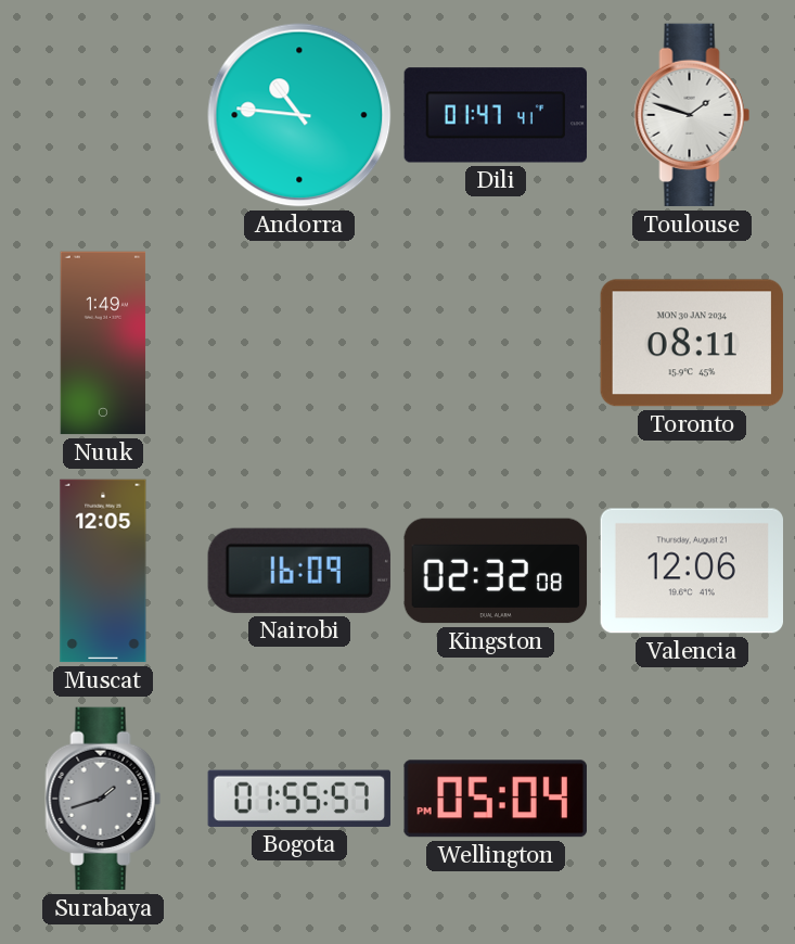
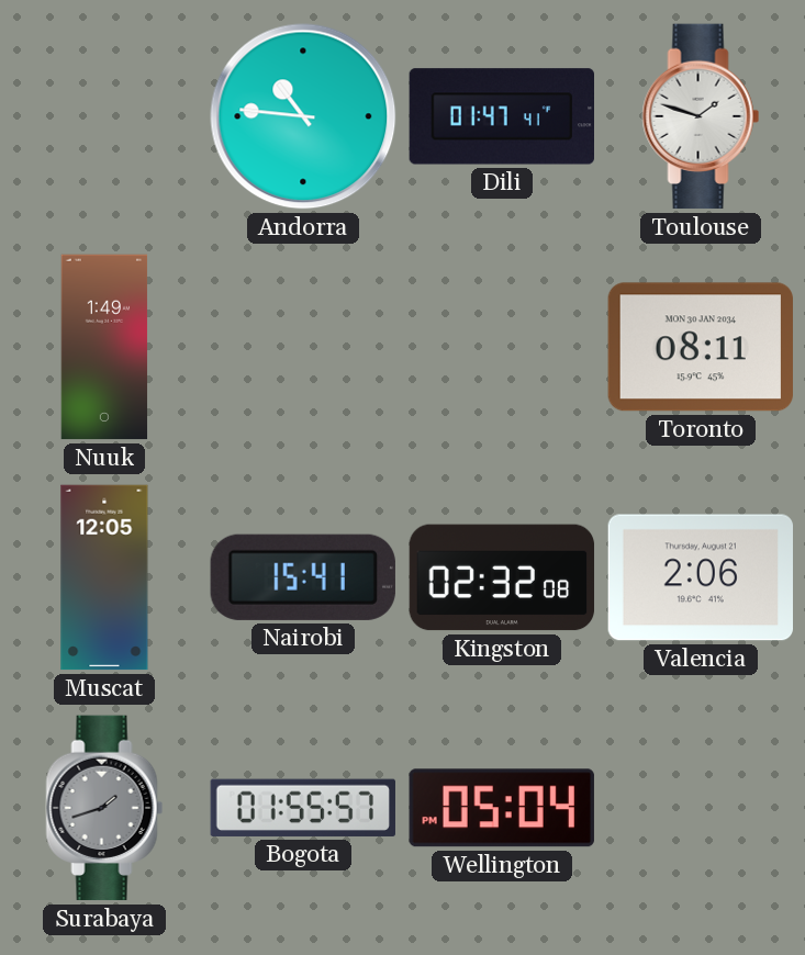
Nairobi: 16:09 -> 15:41 (303, 577)
Valencia: 12:06 -> 2:06 (700, 577)
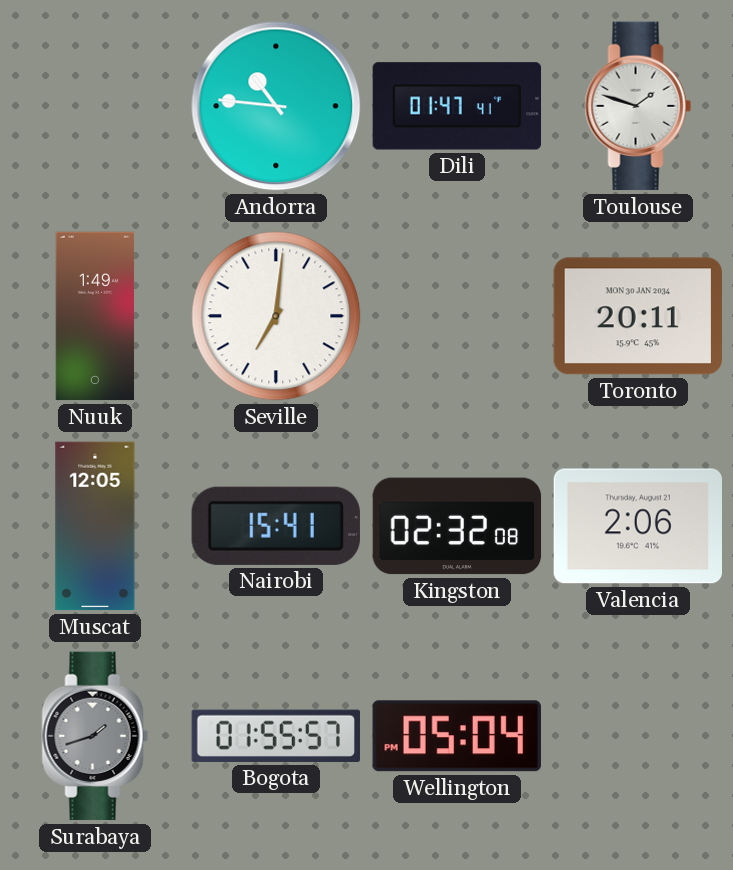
Seville: none -> 7:01 (276, 316)
Toronto: 08:11 -> 20:11 (637, 316)
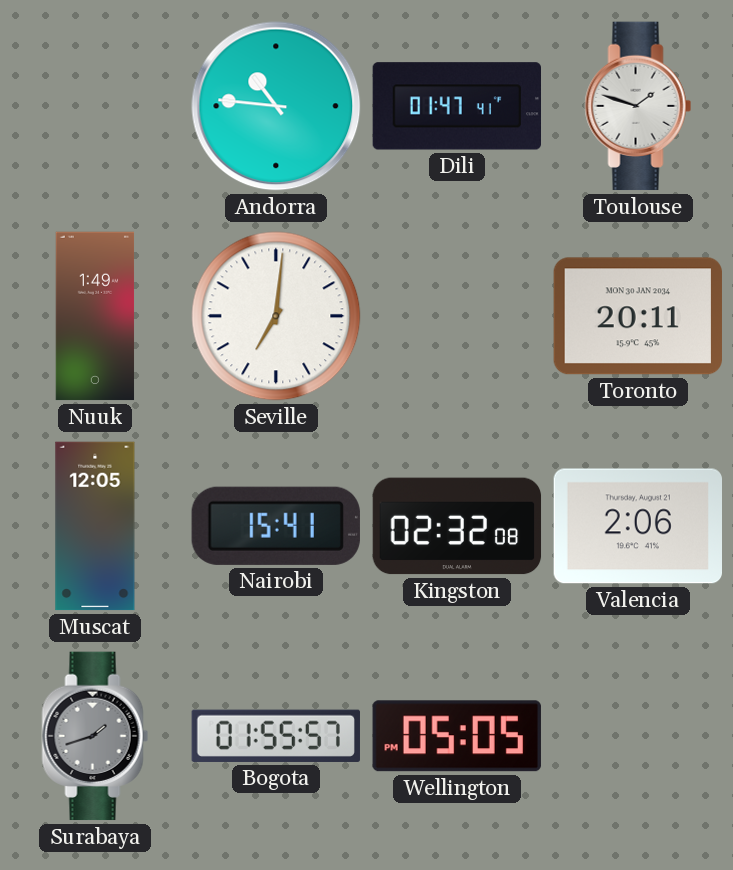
Wellington: 05:04 -> 05:05 (457, 736)
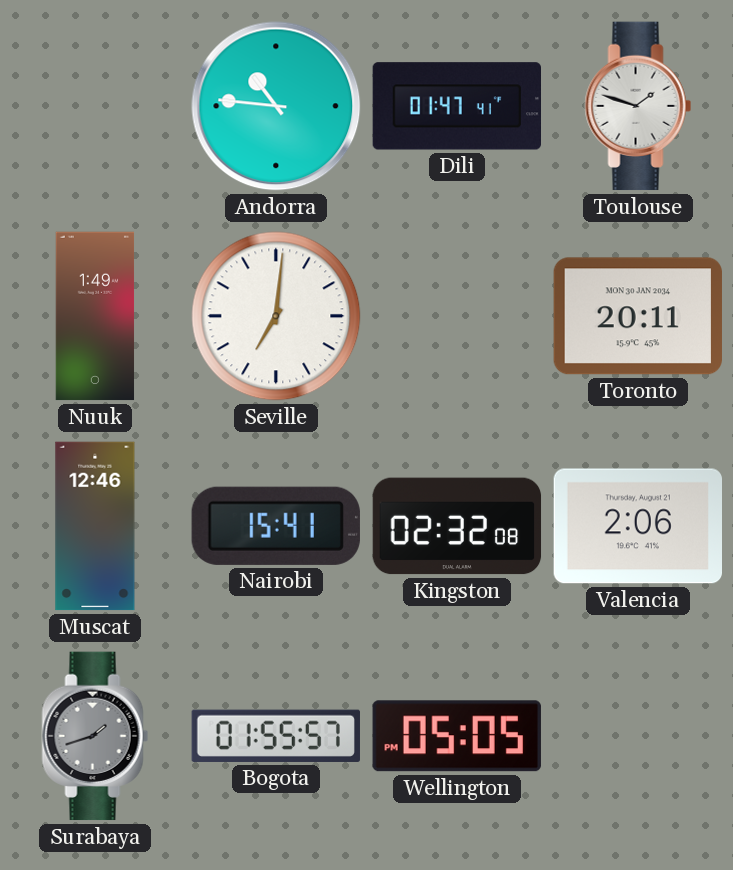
Muscat: 12:05 -> 12:46 (95, 526)
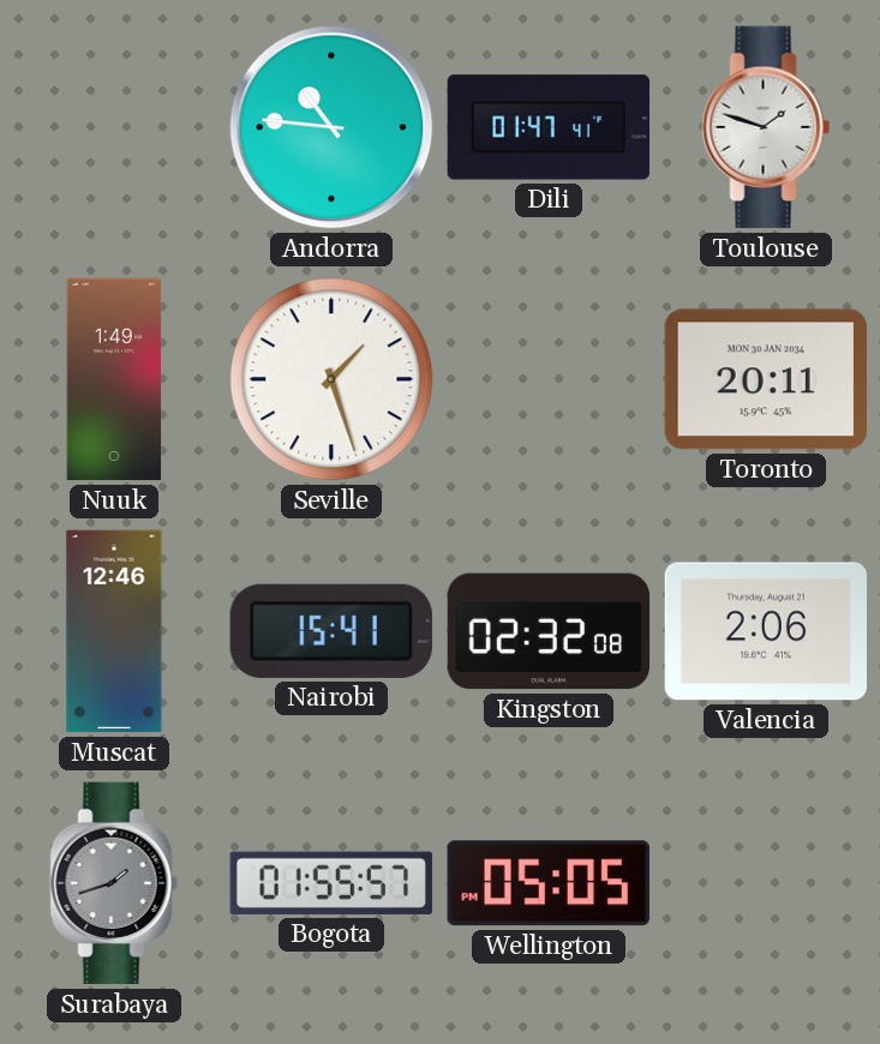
Seville: 7:01 -> 1:27 (331, 379)
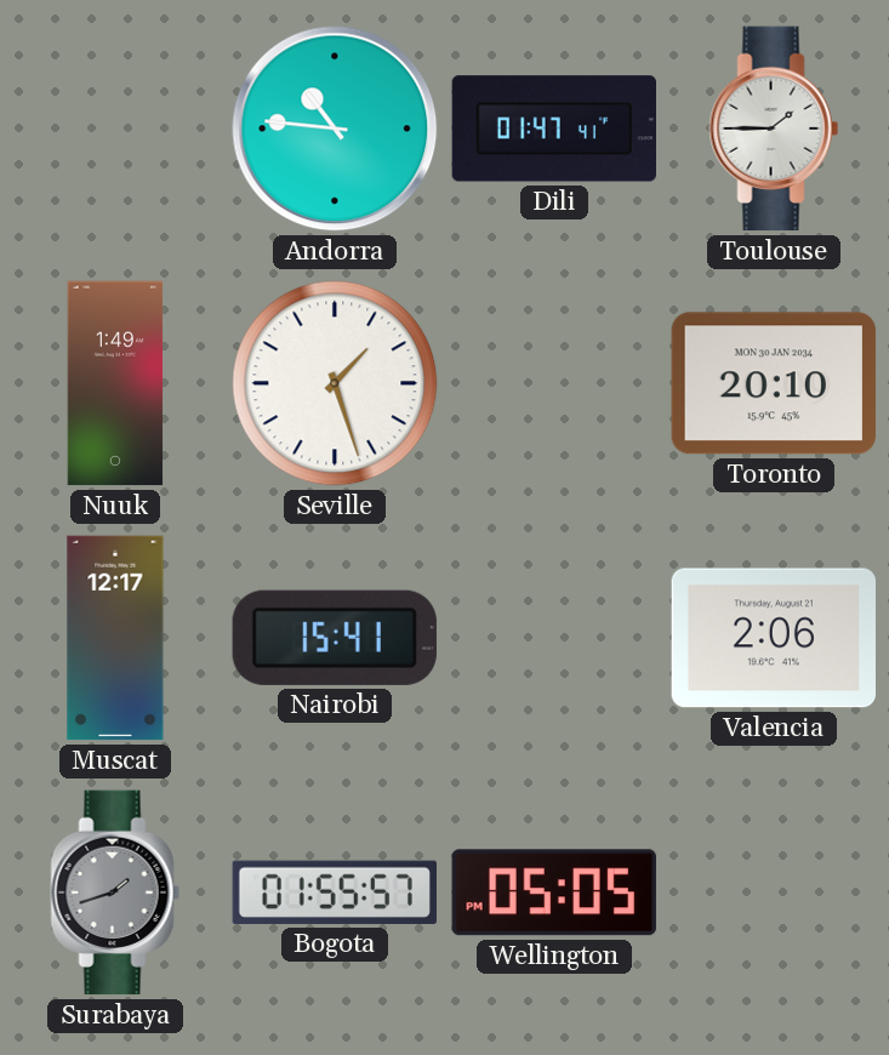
Toulouse: 1:48 -> 1:45 (774, 129)
Toronto: 20:11 -> 20:10 (773, 383)
Muscat: 12:46 -> 12:17 (115, 638)
Kingston: 02:32 -> none (549, 631)
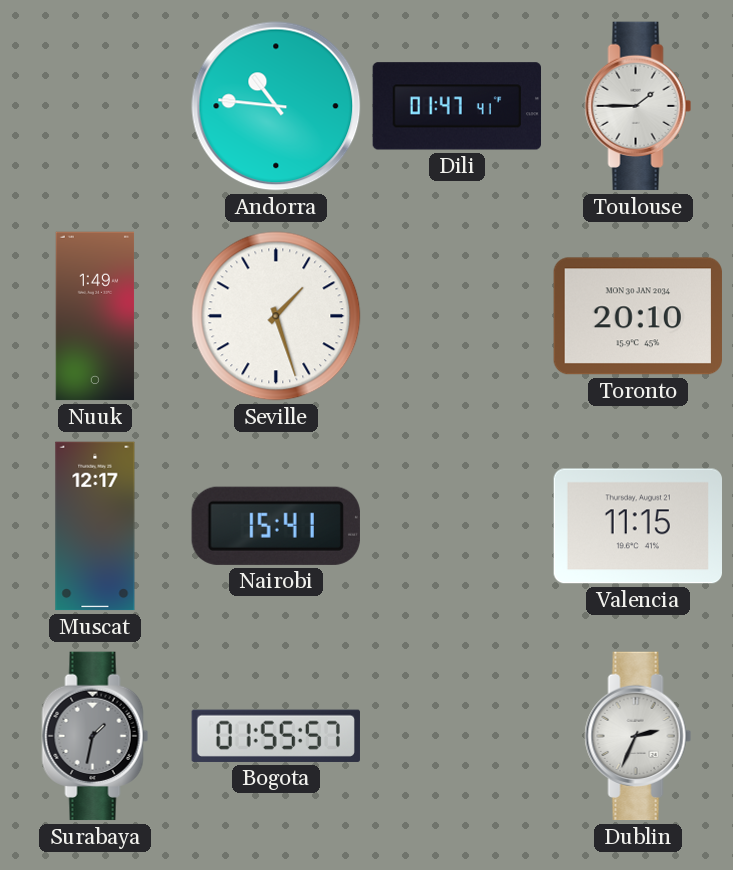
Valencia: 2:06 -> 11:15 (637, 526)
Surabaya: 1:42 -> 1:32 (95, 736)
Wellington: 05:05 -> none (554, 893)
Dublin: none -> 2:34 (638, 736)
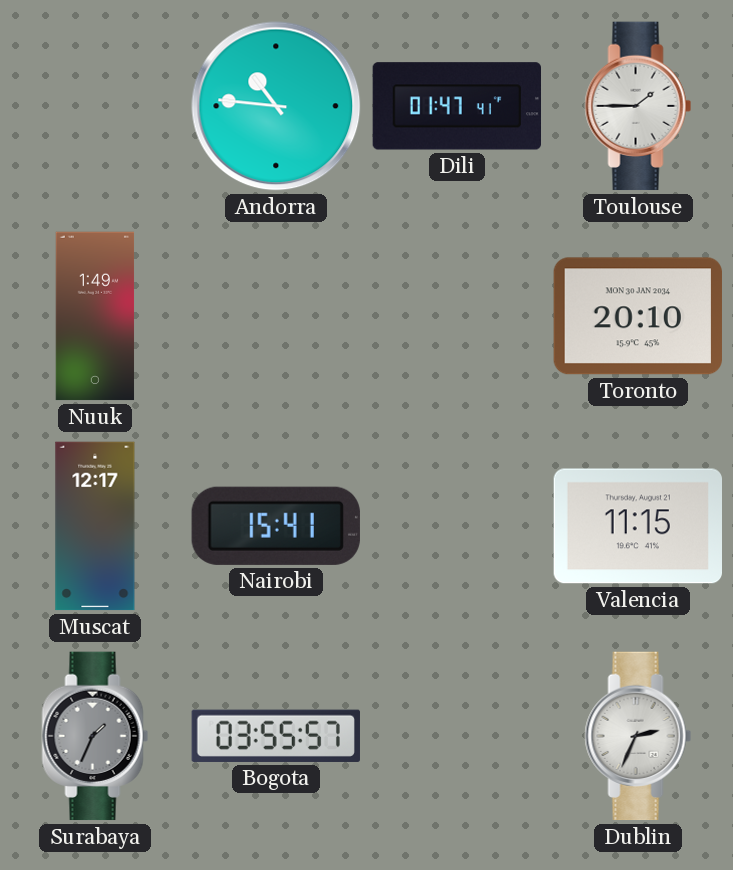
Seville: 1:27 -> none (276, 316)
Surabaya: 1:32 -> 1:34 (95, 736)
Bogota: 01:55 -> 03:55 (276, 736)
